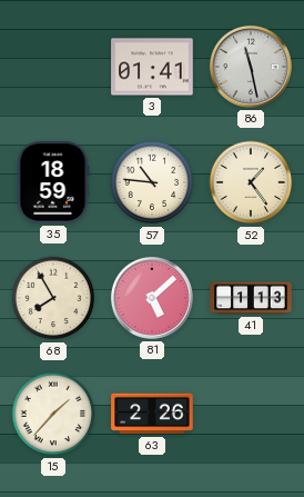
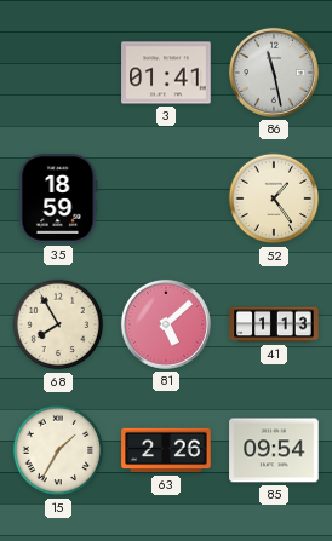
57: 10:46 -> none (152, 182)
15: 1:37 -> 1:35 (58, 450)
85: none -> 09:54 (274, 450)
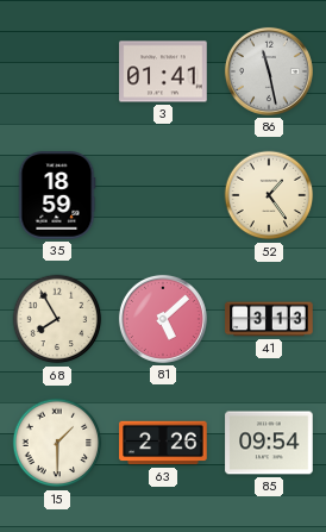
41: 1:13 -> 3:13 (269, 319)
15: 1:35 -> 1:30 (57, 443)
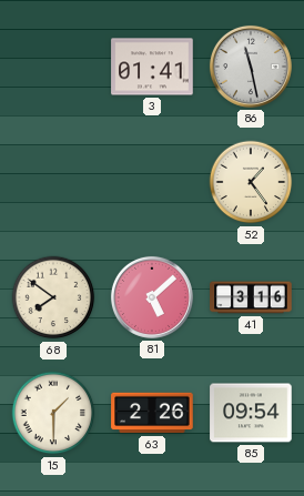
35: 18:59 -> none (57, 195)
68: 7:55 -> 7:51 (53, 297)
41: 3:13 -> 3:16 (251, 297)
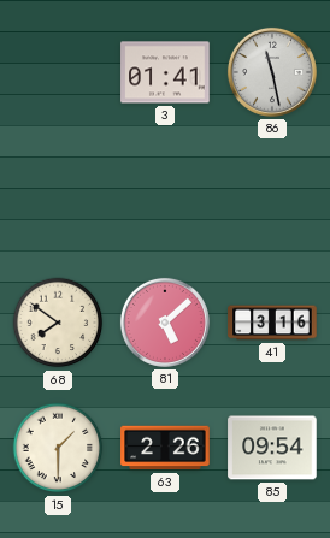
52: 1:24 -> none (251, 182)
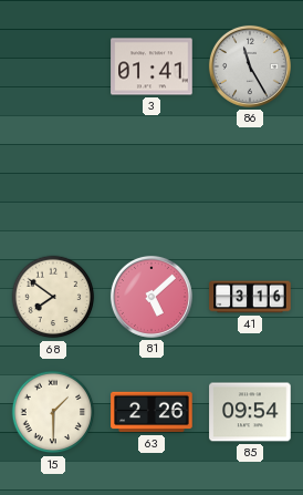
86: 11:28 -> 11:25 (250, 66)
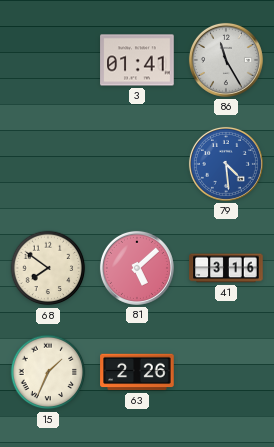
79: none -> 4:29 (226, 164)
15: 1:30 -> 1:34 (48, 372)
85: 09:54 -> none (250, 412)
